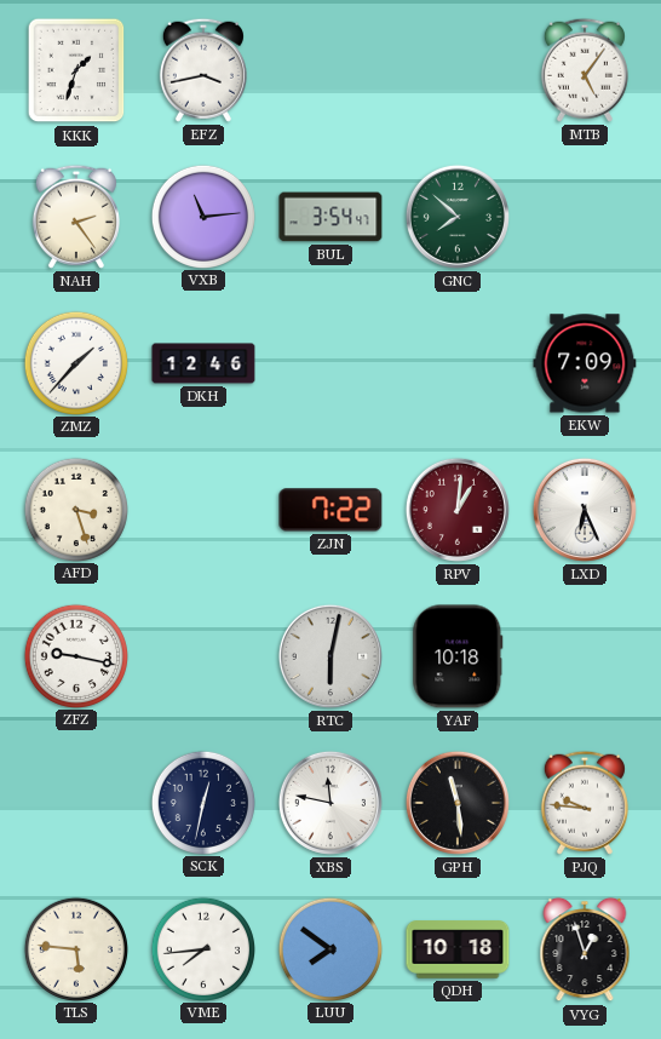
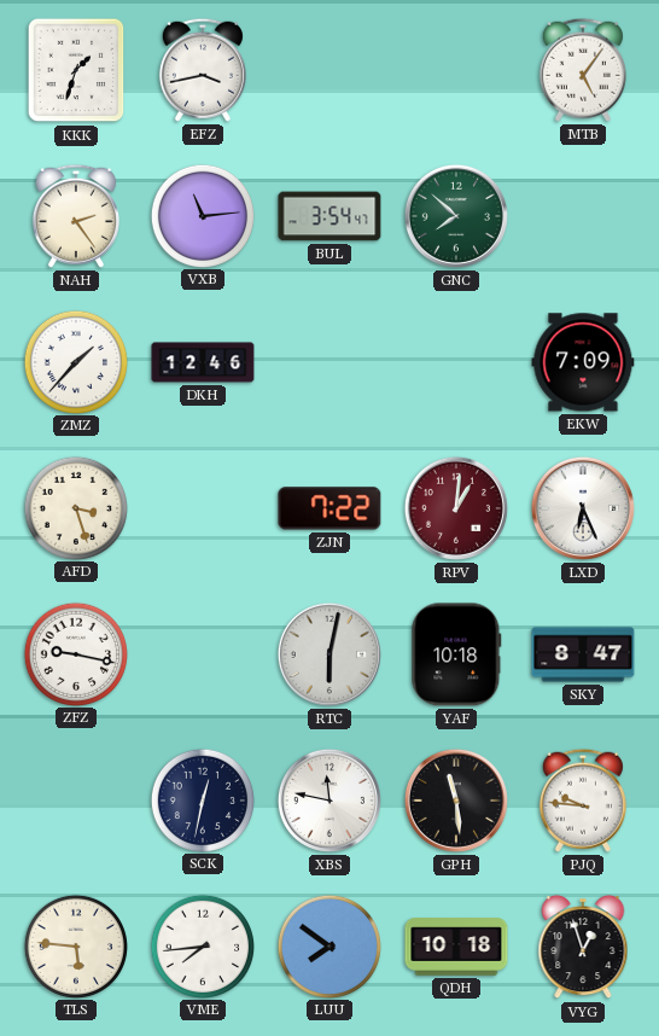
SKY: none -> 8:47 (583, 654)
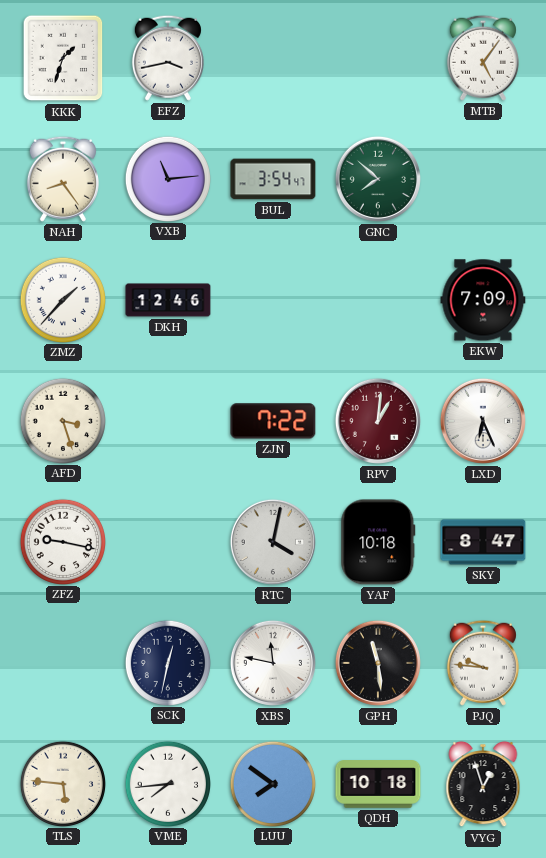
NAH: 2:24 -> 8:24 (63, 179)
RTC: 6:02 -> 4:02 (273, 542)
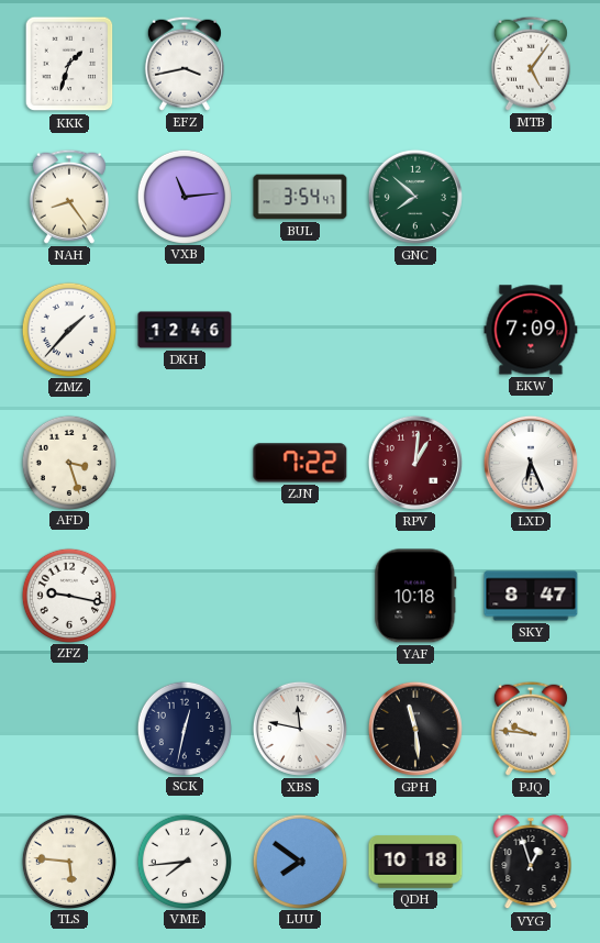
RTC: 4:02 -> none (273, 542)
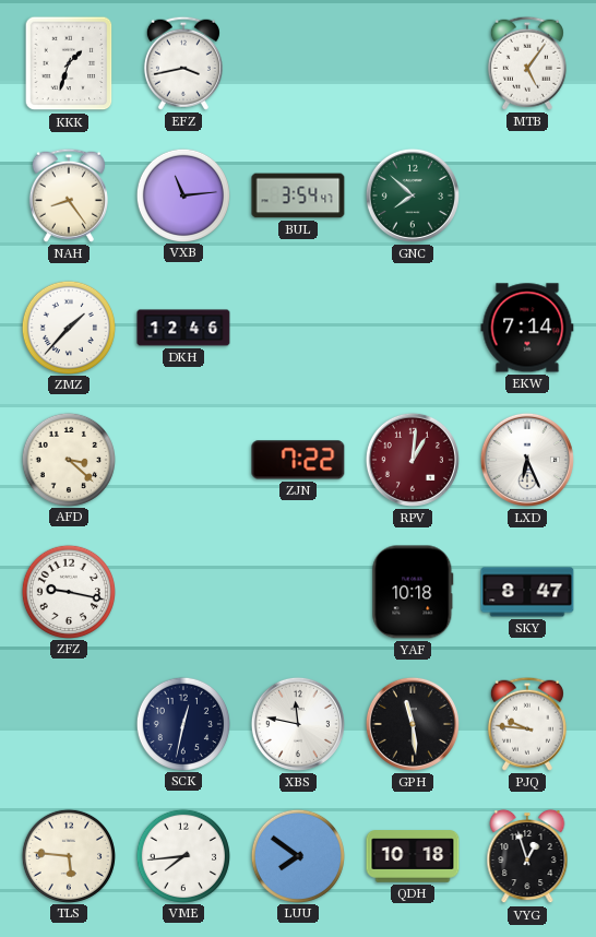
EKW: 7:09 -> 7:14 (527, 328)
AFD: 3:27 -> 3:22 (68, 459)
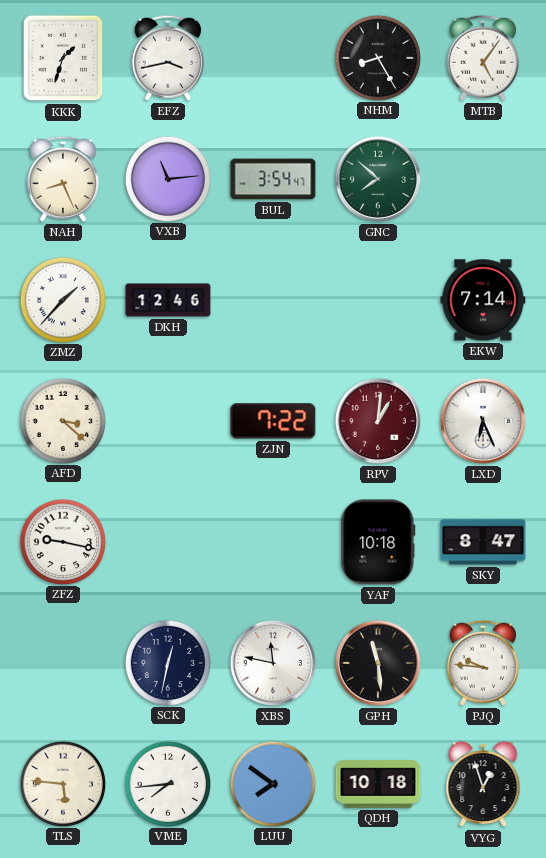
NHM: none -> 8:25 (377, 57)
NAH: 8:24 -> 8:26 (63, 179)
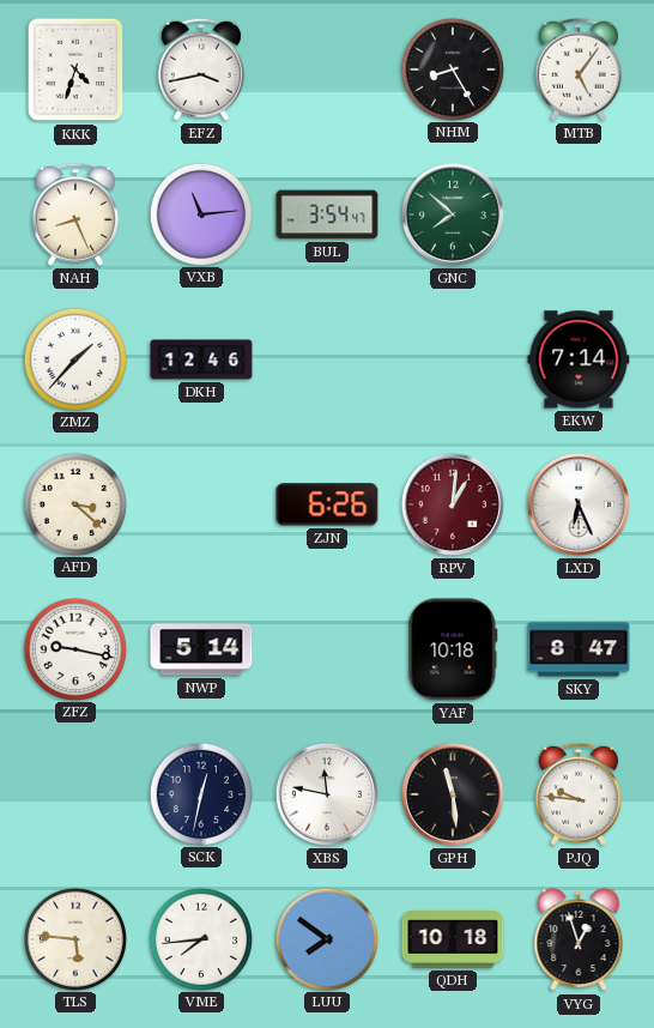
KKK: 1:33 -> 4:33 (75, 69)
ZJN: 7:22 -> 6:26 (327, 504)
NWP: none -> 5:14 (201, 649)
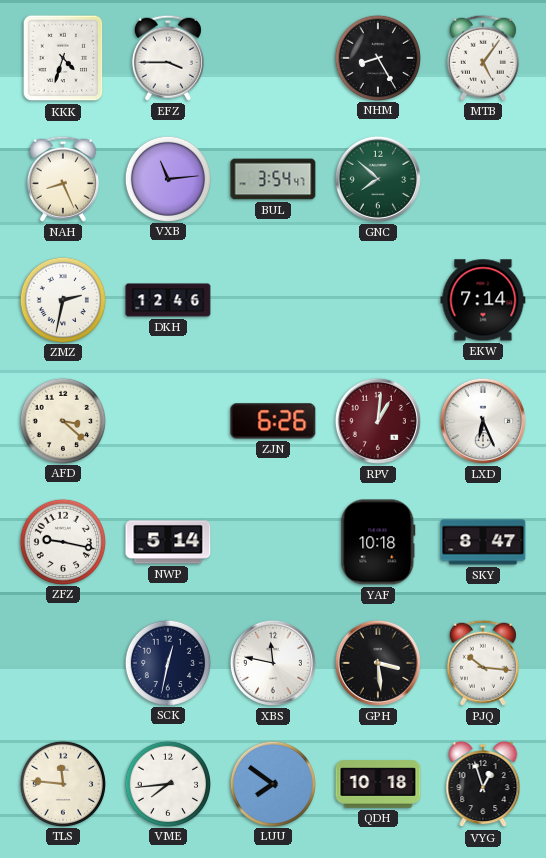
EFZ: 3:43 -> 3:45 (168, 58)
ZMZ: 1:37 -> 2:32 (62, 299)
GPH: 11:29 -> 3:29 (378, 663)
PJQ: 9:46 -> 10:16 (483, 663)
TLS: 5:46 -> 11:46 (62, 783)
